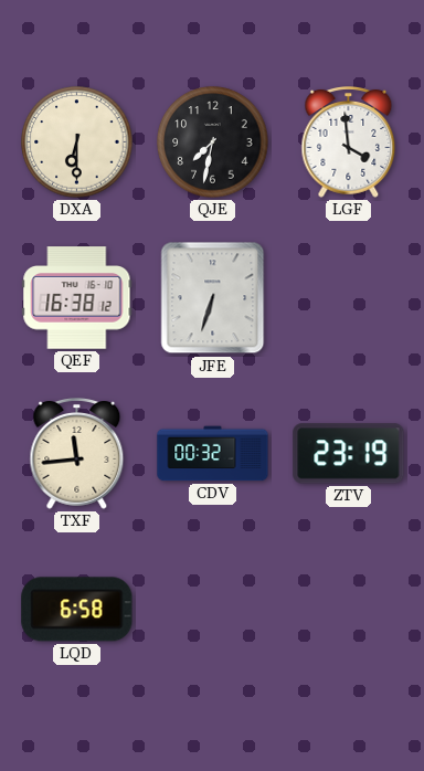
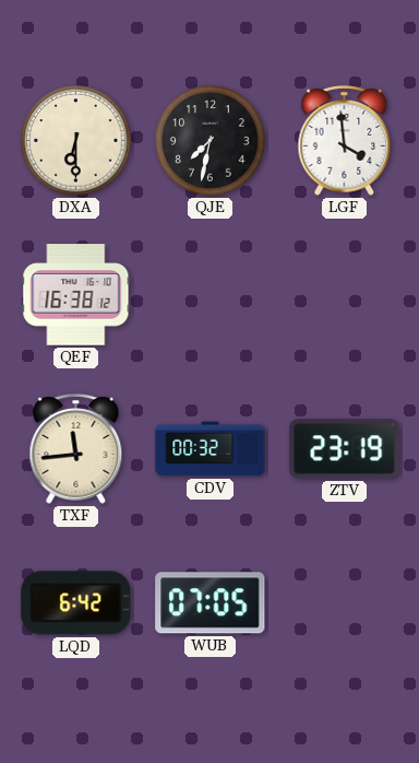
JFE: 6:33 -> none (213, 298)
LQD: 6:58 -> 6:42 (76, 603)
WUB: none -> 07:05 (211, 603)
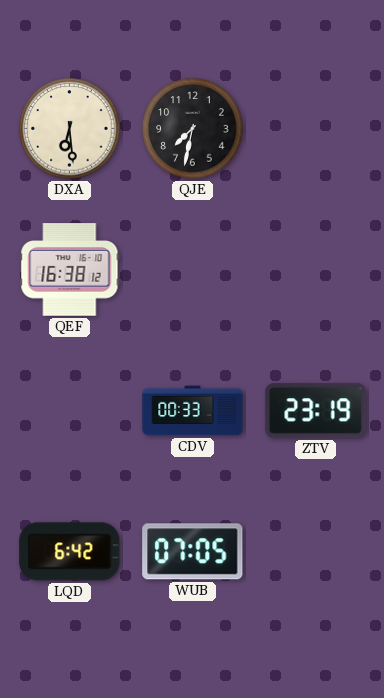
DXA: 6:30 -> 6:29 (70, 129)
LGF: 3:59 -> none (345, 141)
TXF: 11:44 -> none (76, 449)
CDV: 00:32 -> 00:33 (193, 411)
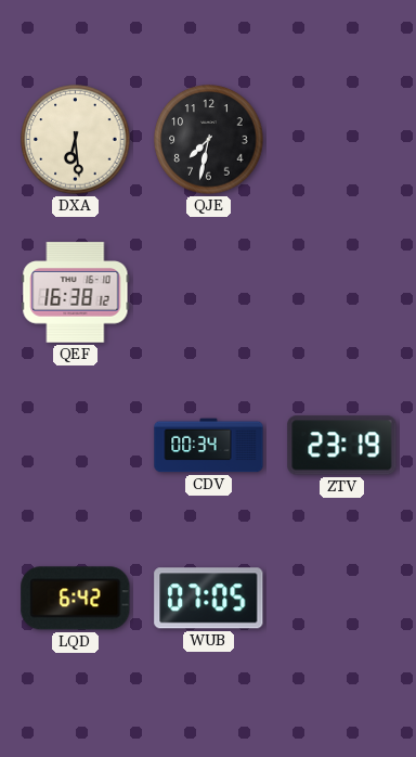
CDV: 00:33 -> 00:34 (209, 446)
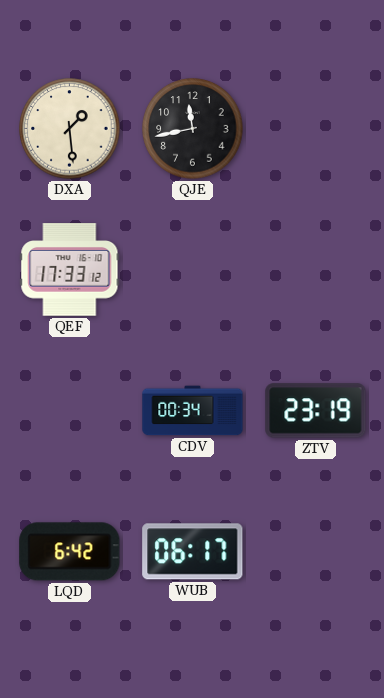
DXA: 6:29 -> 1:29 (70, 129)
QJE: 7:32 -> 11:43 (193, 129)
QEF: 16:38 -> 17:33 (70, 270)
WUB: 07:05 -> 06:17 (193, 552)
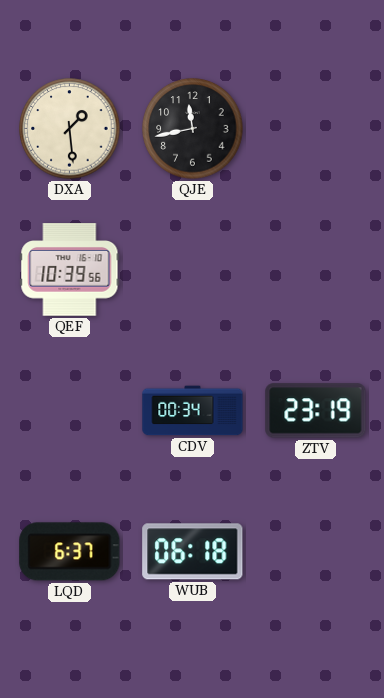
QEF: 17:33 -> 10:39 (70, 270)
LQD: 6:42 -> 6:37 (70, 552)
WUB: 06:17 -> 06:18 (193, 552)
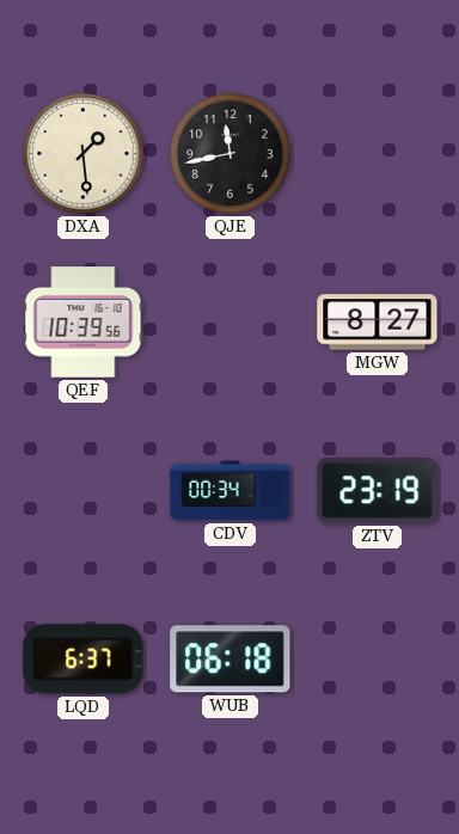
MGW: none -> 8:27 (378, 323)
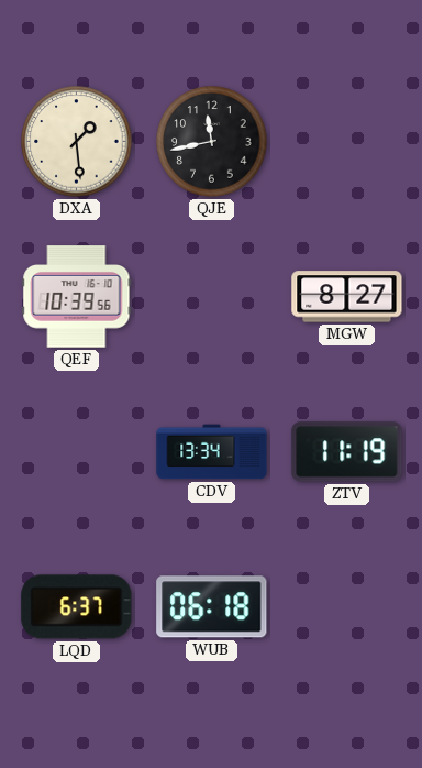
CDV: 00:34 -> 13:34 (212, 452)
ZTV: 23:19 -> 11:19 (347, 452)
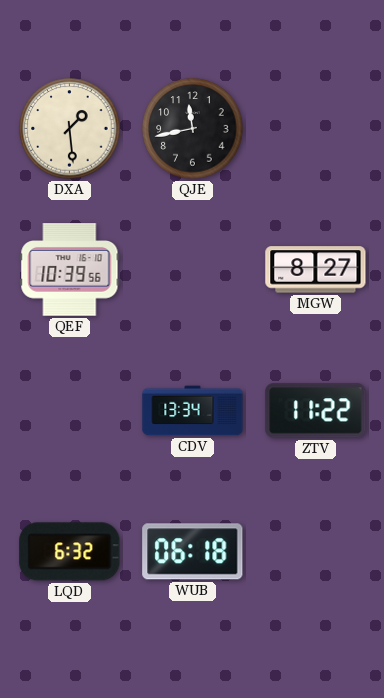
ZTV: 11:19 -> 11:22 (316, 411)
LQD: 6:37 -> 6:32 (70, 552)
